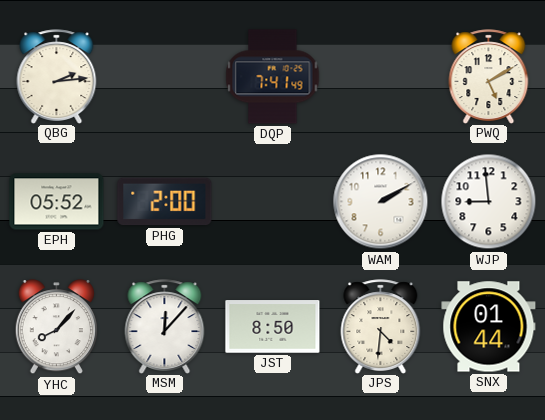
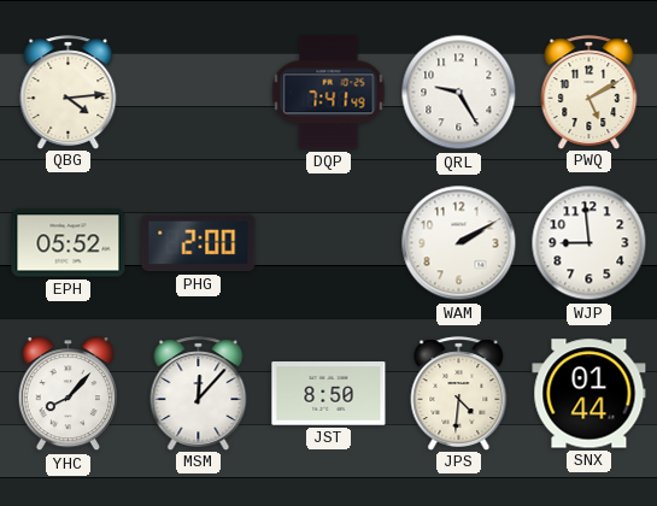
QBG: 2:14 -> 4:14 (69, 92)
QRL: none -> 9:25 (459, 93)
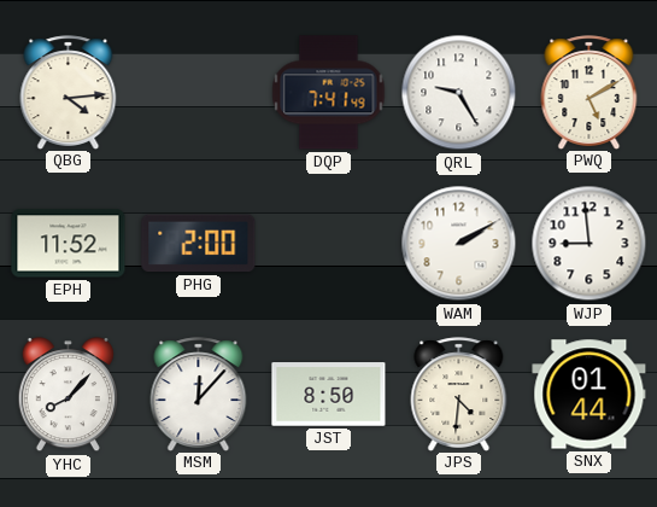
EPH: 05:52 -> 11:52 (69, 244)
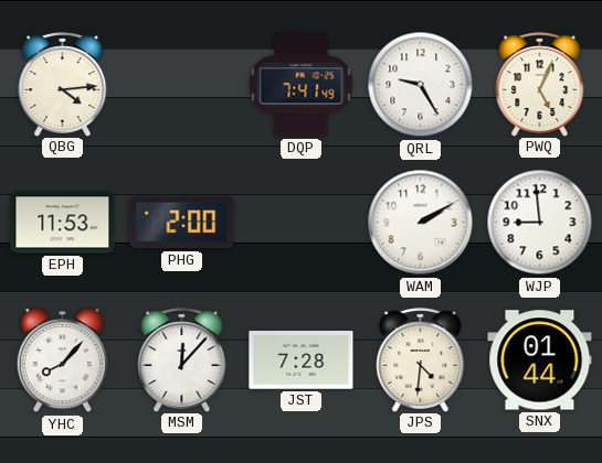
PWQ: 5:10 -> 5:04 (540, 84)
EPH: 11:52 -> 11:53 (63, 223)
JST: 8:50 -> 7:28 (302, 360)
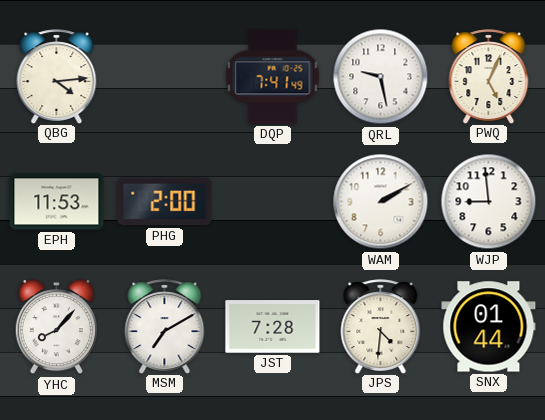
QRL: 9:25 -> 9:28 (381, 77)
MSM: 12:07 -> 7:10 (165, 326)
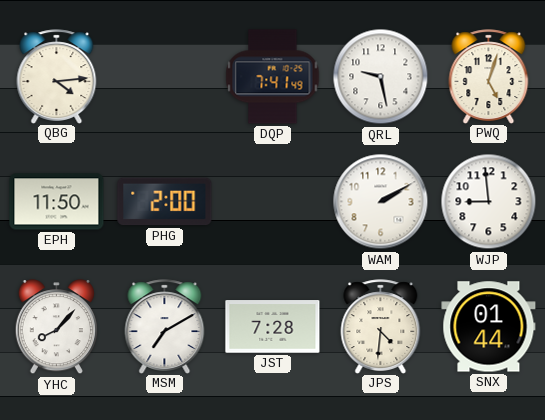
PWQ: 5:04 -> 5:03 (489, 76)
EPH: 11:53 -> 11:50 (57, 202)
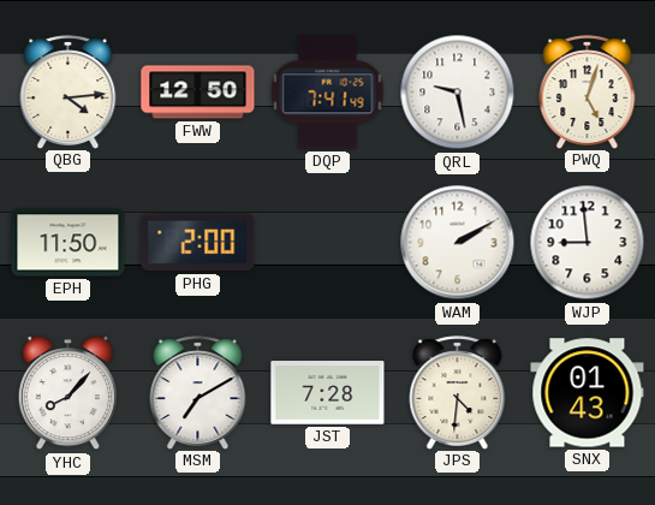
FWW: none -> 12:50 (198, 93)
SNX: 01:44 -> 01:43 (588, 393)
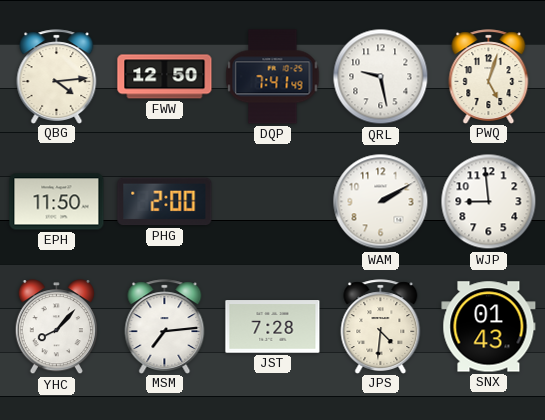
MSM: 7:10 -> 7:14 (165, 326)
